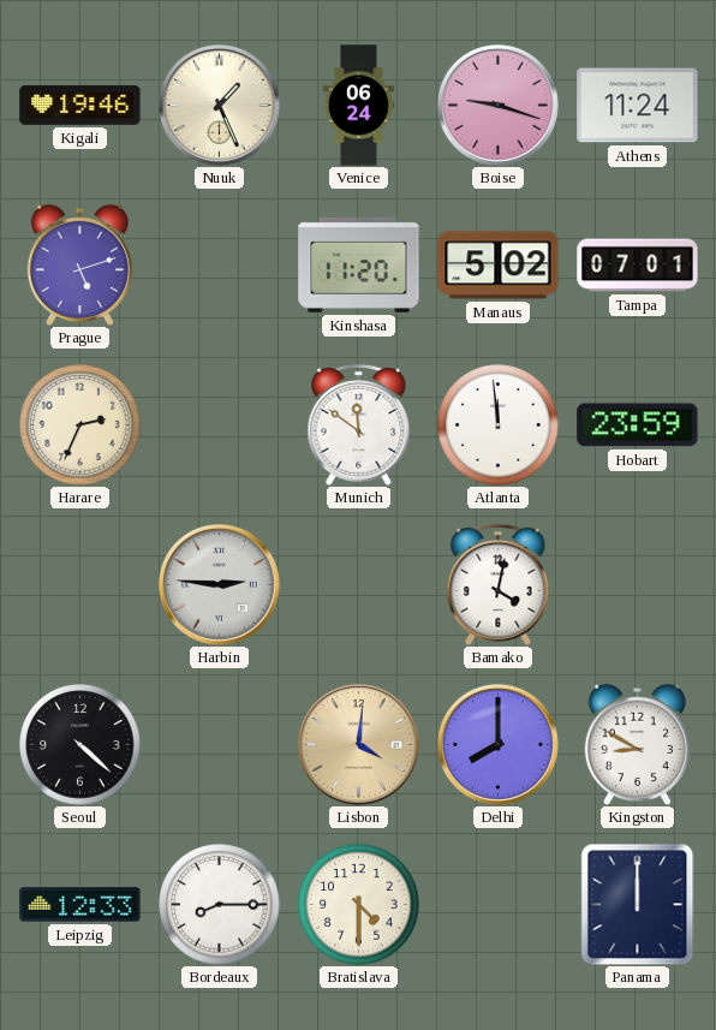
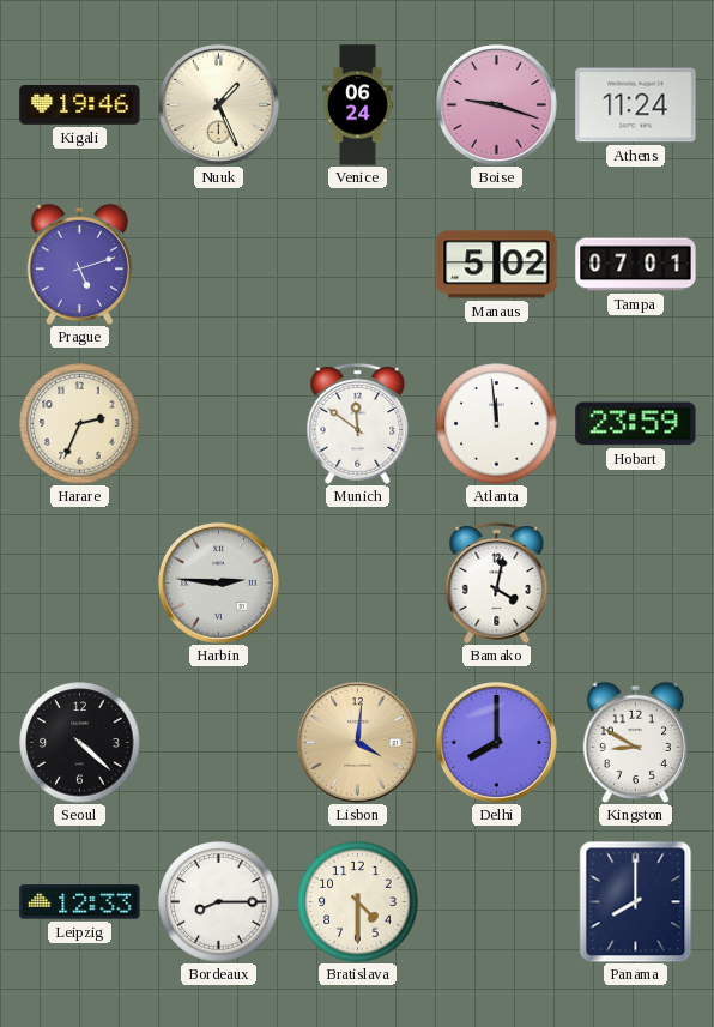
Kinshasa: 11:20 -> none (359, 264)
Panama: 12:00 -> 8:00 (636, 901)
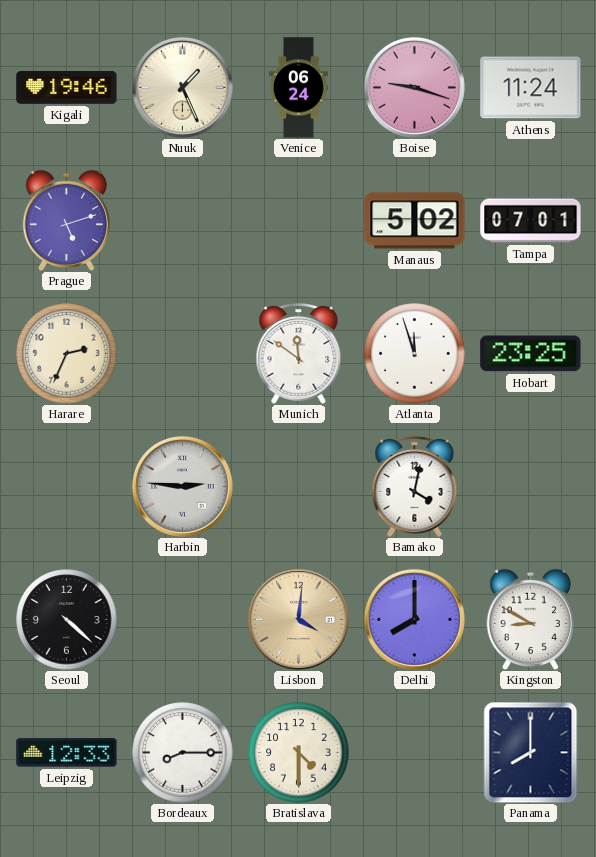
Atlanta: 11:59 -> 11:57 (415, 354)
Hobart: 23:59 -> 23:25 (531, 354)
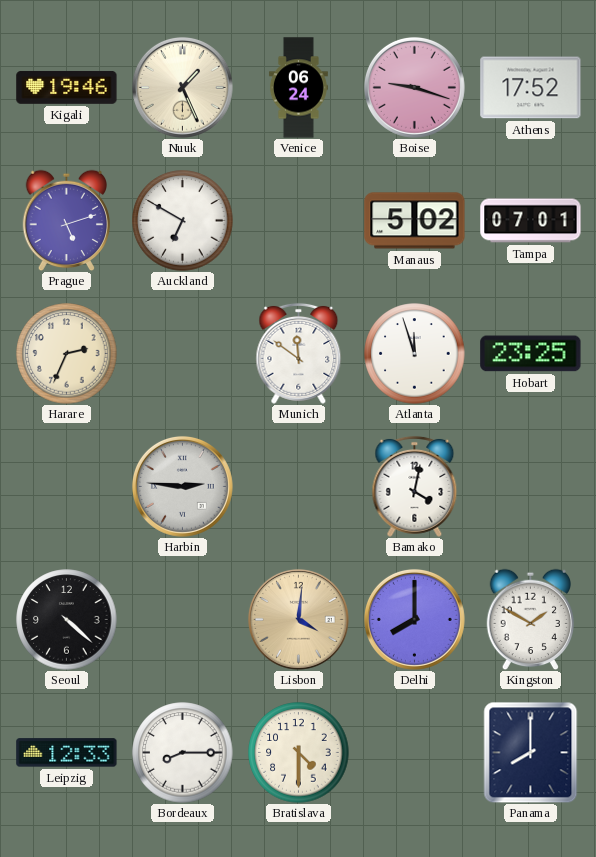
Athens: 11:24 -> 17:52 (531, 88)
Auckland: none -> 6:50 (183, 221)
Kingston: 8:50 -> 1:50 (530, 619)
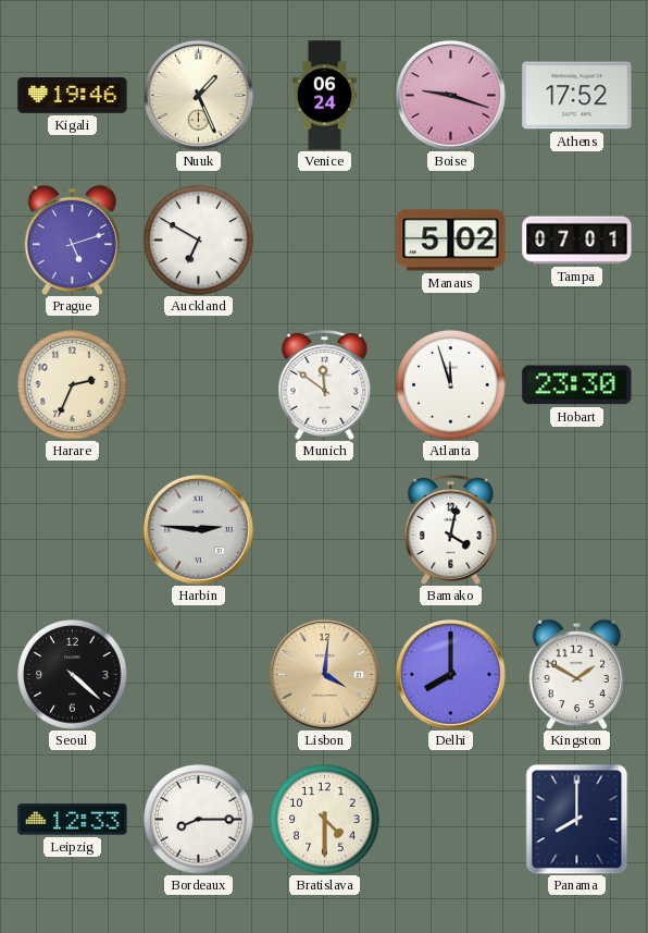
Hobart: 23:25 -> 23:30 (577, 385)
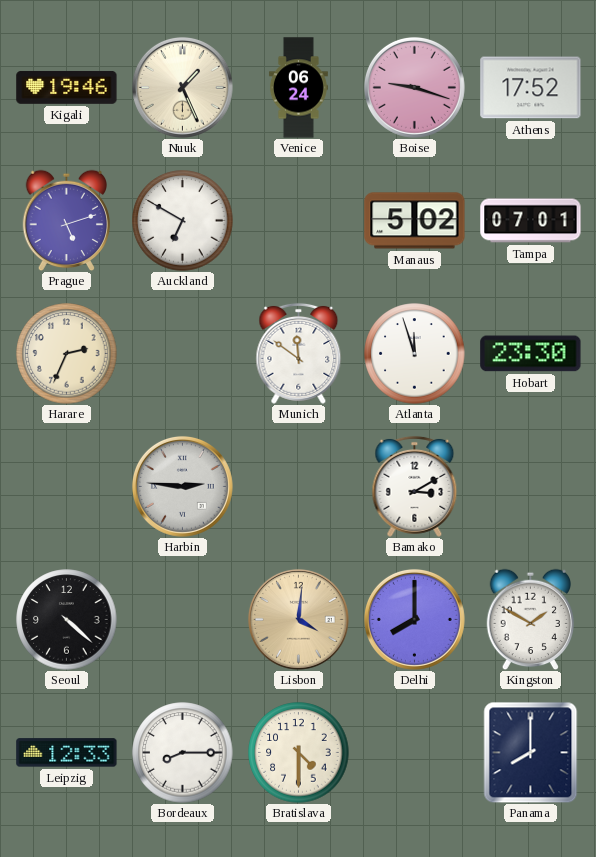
Bamako: 4:02 -> 3:10 (415, 486)
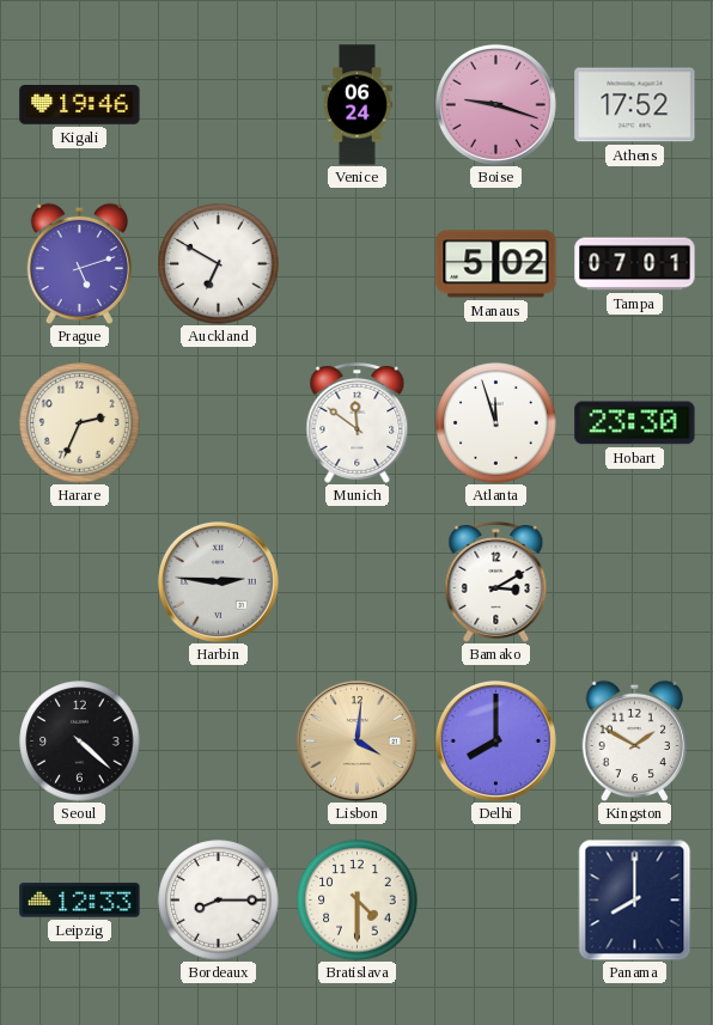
Nuuk: 1:26 -> none (182, 87)
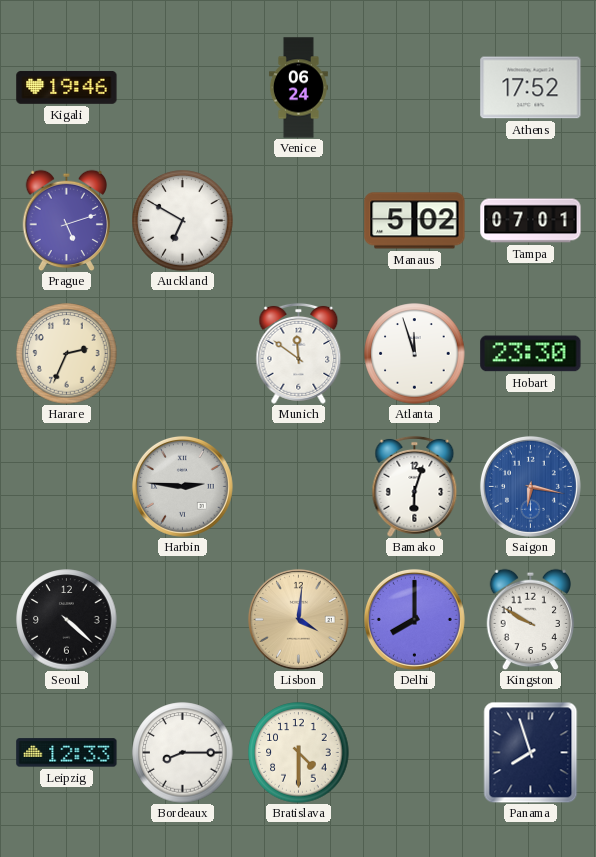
Boise: 9:18 -> none (495, 104)
Bamako: 3:10 -> 6:03 (415, 486)
Saigon: none -> 6:17 (530, 486)
Kingston: 1:50 -> 9:50 (530, 619)
Panama: 8:00 -> 7:57 (531, 752)
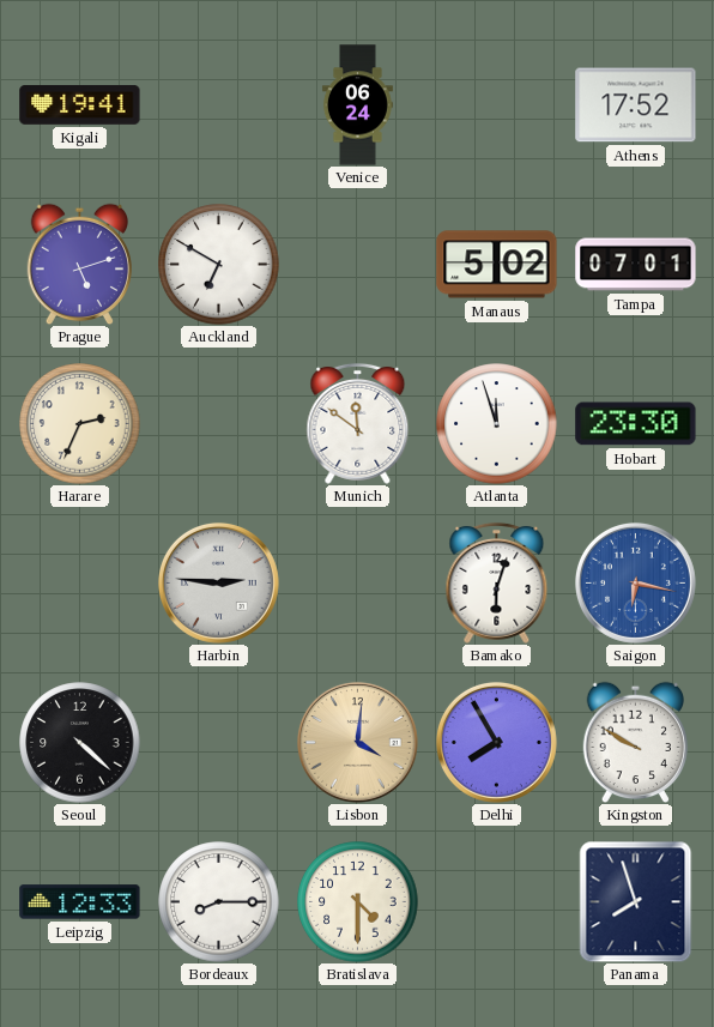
Kigali: 19:46 -> 19:41 (80, 105)
Delhi: 8:00 -> 7:55 (496, 742)
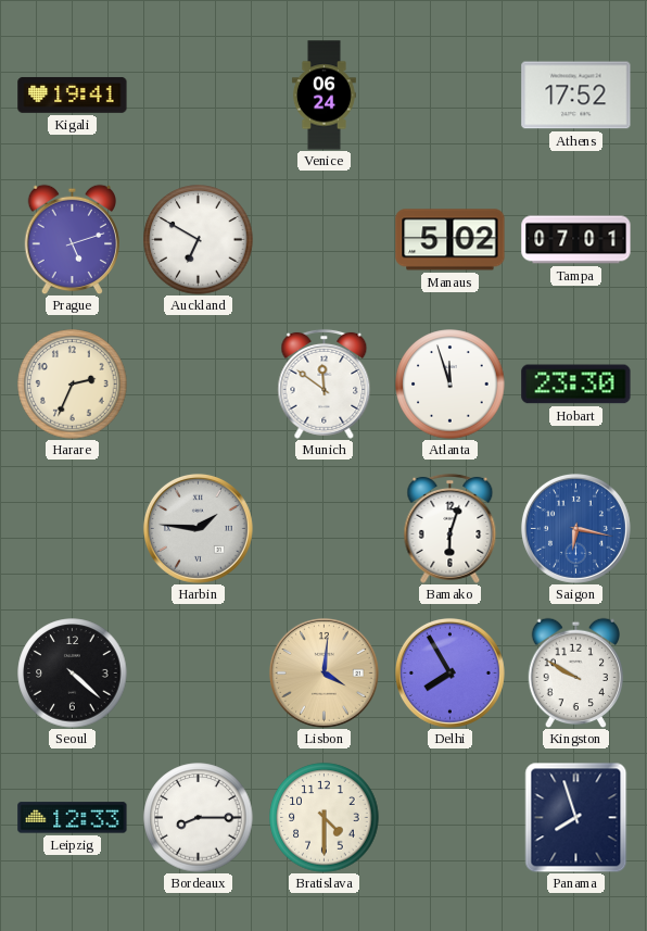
Harbin: 2:46 -> 1:46 (198, 528)
